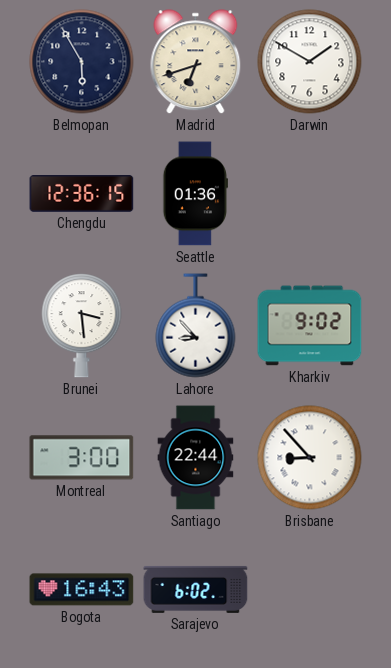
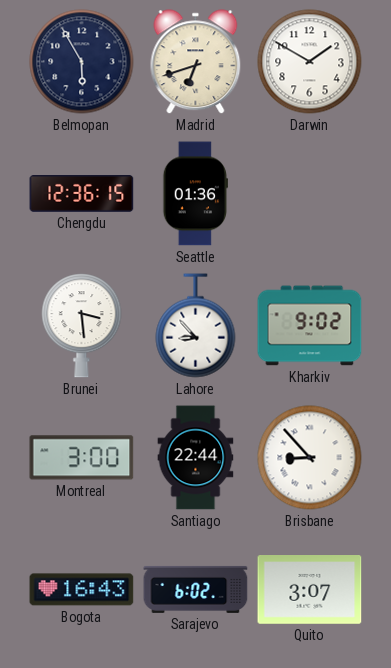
Quito: none -> 3:07 (310, 590)
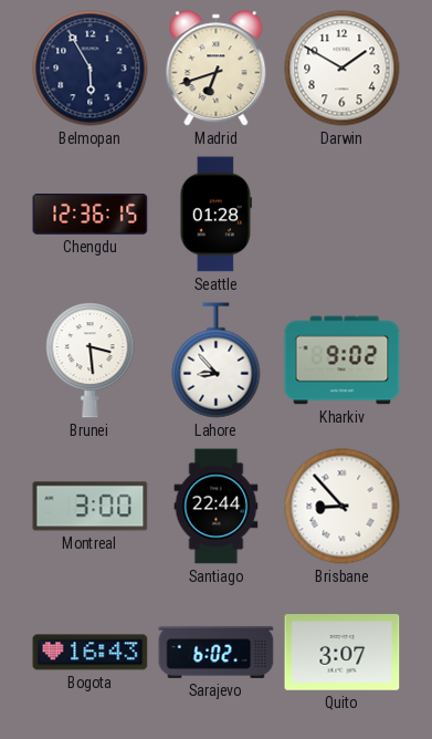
Seattle: 01:36 -> 01:28 (215, 215)
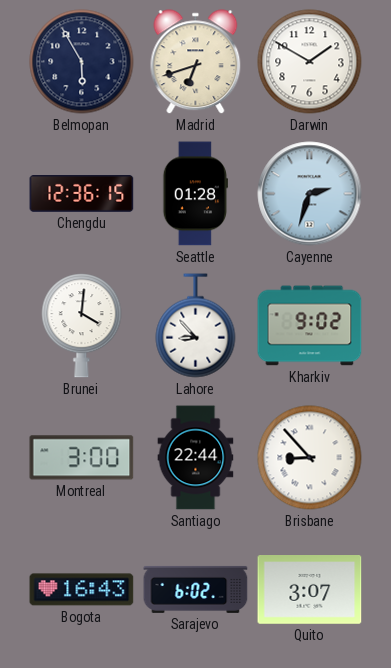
Cayenne: none -> 2:33 (310, 194)
Brunei: 3:29 -> 4:01 (82, 326)
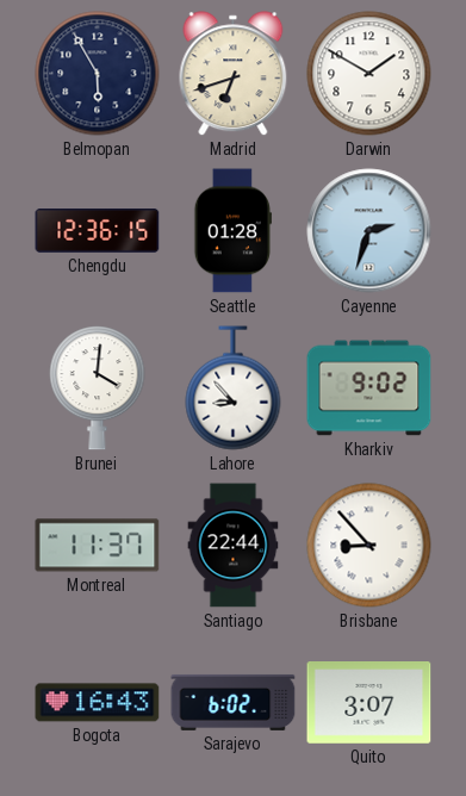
Montreal: 3:00 -> 11:37 (98, 546)
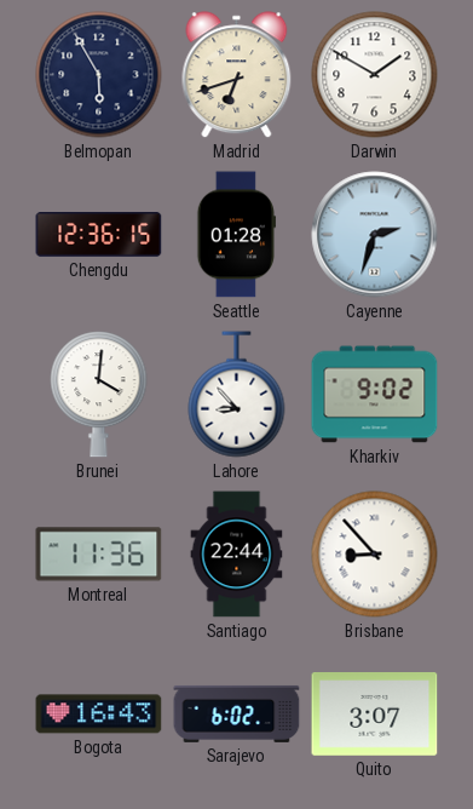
Montreal: 11:37 -> 11:36 (99, 555)
